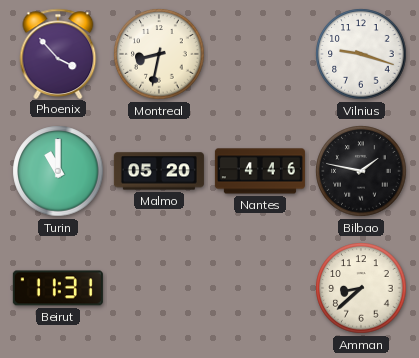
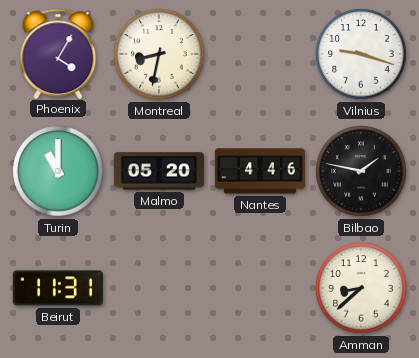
Phoenix: 3:53 -> 4:05 (58, 53)
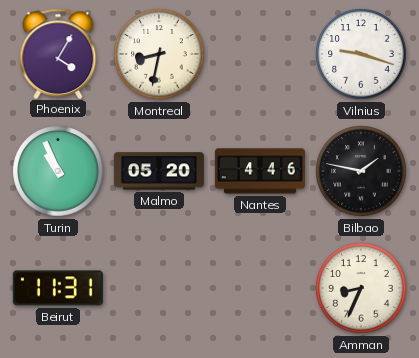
Turin: 11:00 -> 10:56 (58, 171)
Amman: 8:38 -> 8:34 (361, 288)
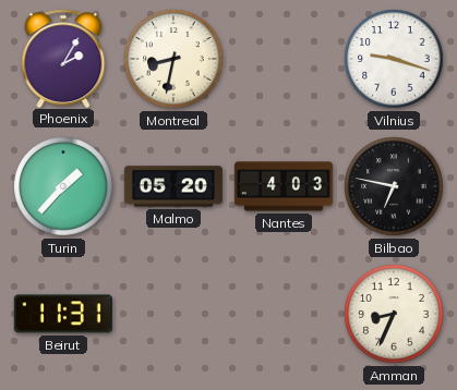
Phoenix: 4:05 -> 2:05 (63, 58)
Turin: 10:56 -> 1:37 (63, 186)
Nantes: 4:46 -> 4:03 (284, 186)
Bilbao: 1:47 -> 6:47 (394, 186)
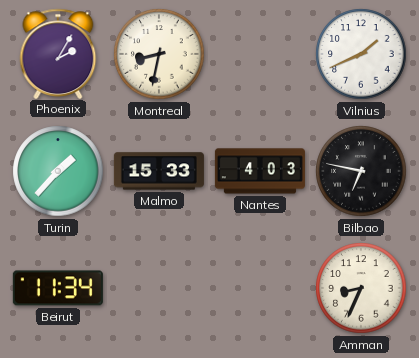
Vilnius: 9:18 -> 1:41 (361, 54)
Malmo: 05:20 -> 15:33 (159, 171)
Beirut: 11:31 -> 11:34 (58, 288)
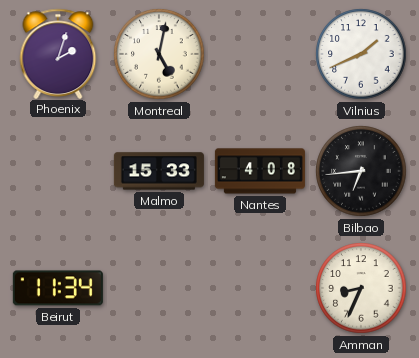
Phoenix: 2:05 -> 2:03 (58, 53)
Montreal: 8:32 -> 5:02 (159, 54)
Turin: 1:37 -> none (58, 171)
Nantes: 4:03 -> 4:08 (260, 171)
Bilbao: 6:47 -> 6:44 (361, 171)
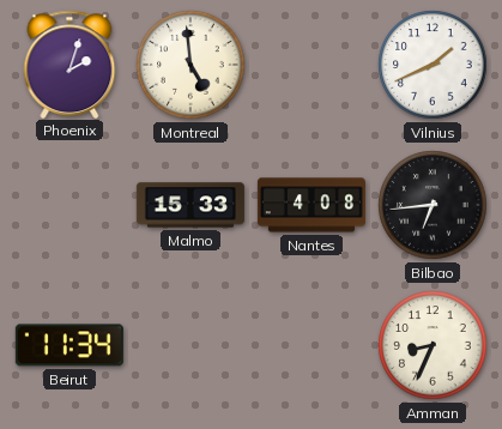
Montreal: 5:02 -> 4:59 (190, 65)
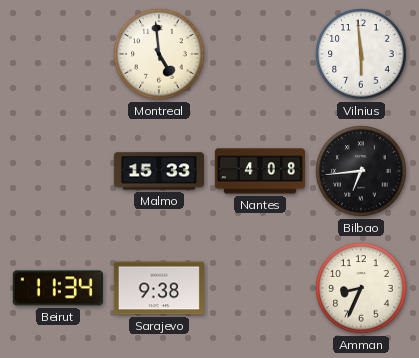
Phoenix: 2:03 -> none (69, 64)
Vilnius: 1:41 -> 5:59 (361, 54)
Sarajevo: none -> 9:38 (159, 288)
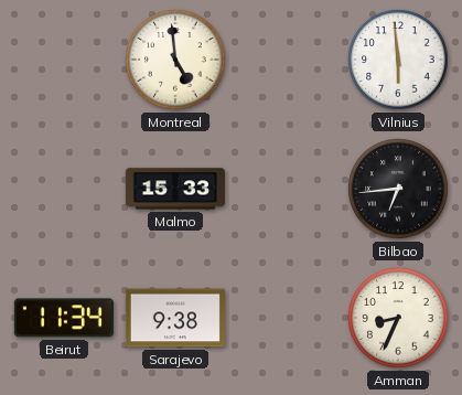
Nantes: 4:08 -> none (260, 171)
